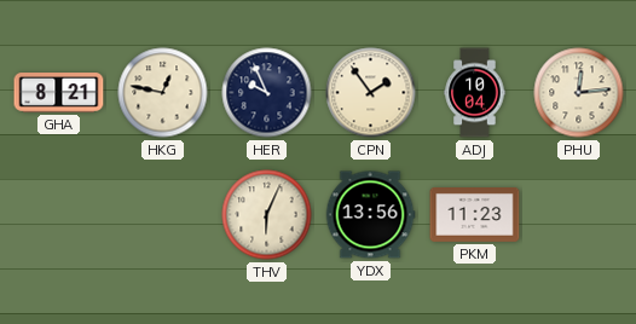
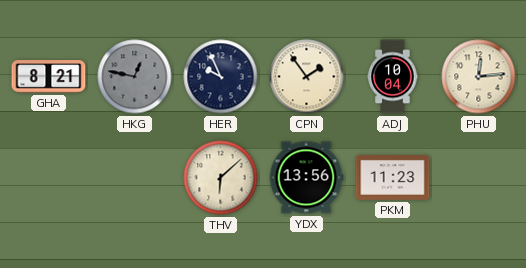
HKG dial: cream -> grey (135, 77)
THV: 6:04 -> 6:08 (221, 178)
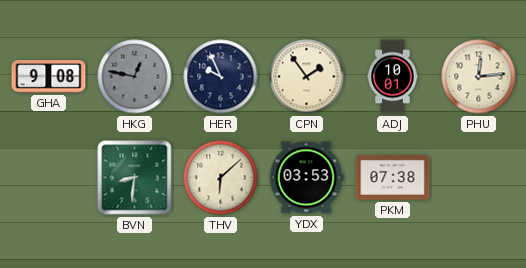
GHA: 8:21 -> 9:08 (49, 77)
ADJ: 10:04 -> 10:01 (393, 77)
BVN: none -> 8:31 (135, 178)
YDX: 13:56 -> 03:53 (306, 178)
PKM: 11:23 -> 07:38 (393, 178)
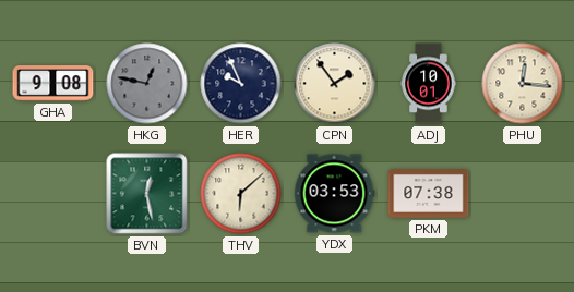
PHU: 12:14 -> 12:16 (523, 84)
BVN: 8:31 -> 12:28 (147, 194)
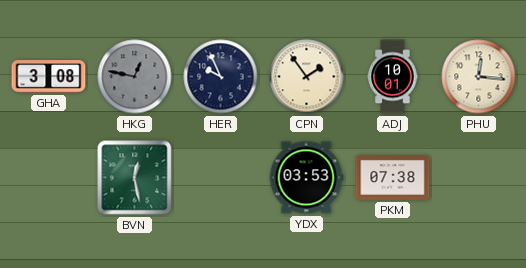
GHA: 9:08 -> 3:08 (49, 77)
THV: 6:08 -> none (241, 194)
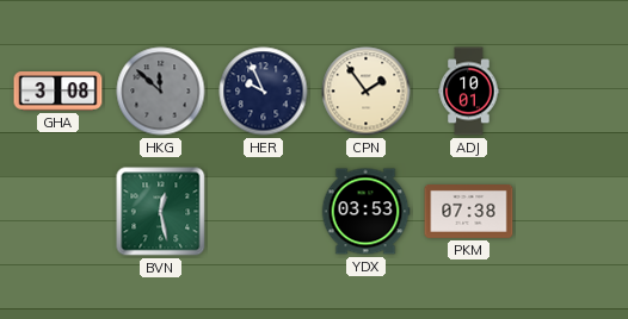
HKG: 12:47 -> 11:52 (161, 92)
PHU: 12:16 -> none (479, 77)
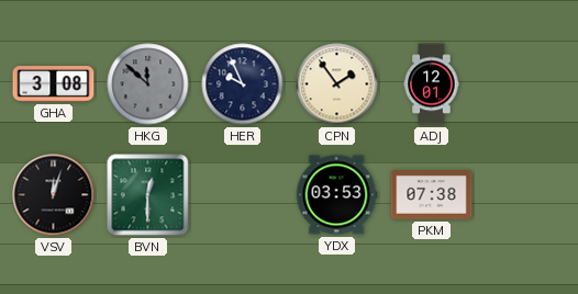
ADJ: 10:01 -> 12:01 (432, 84)
VSV: none -> 12:03 (54, 195)
BVN: 12:28 -> 12:30 (148, 195)
